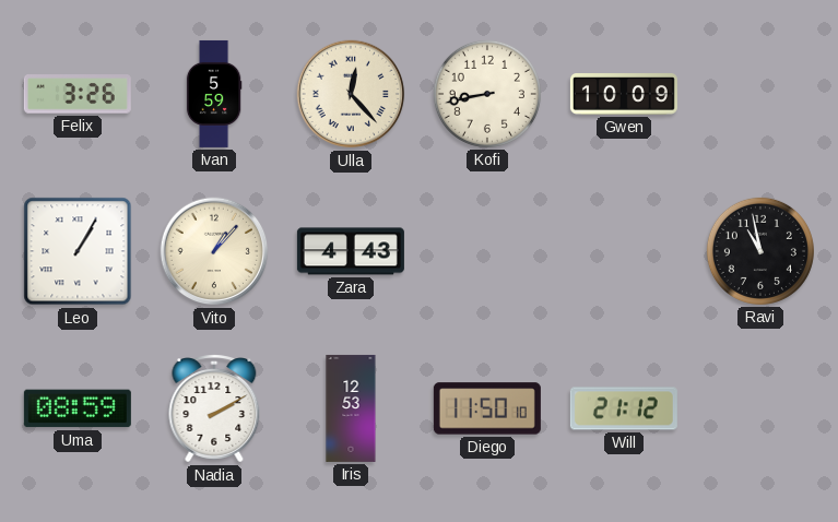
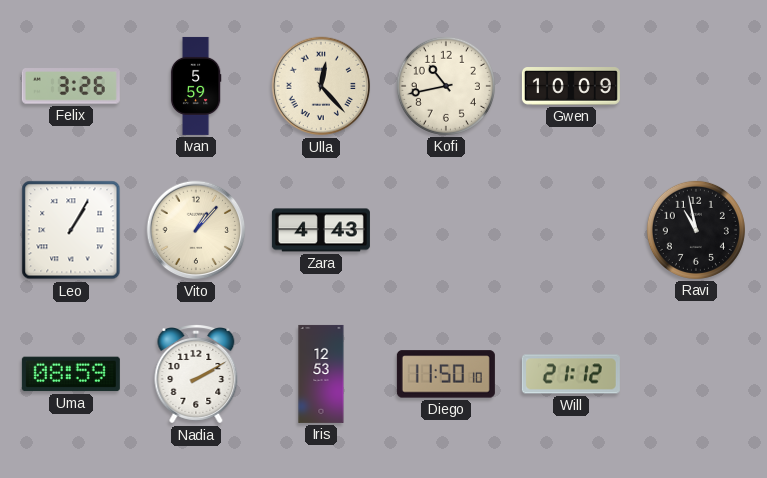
Kofi: 8:43 -> 10:43 (446, 86)
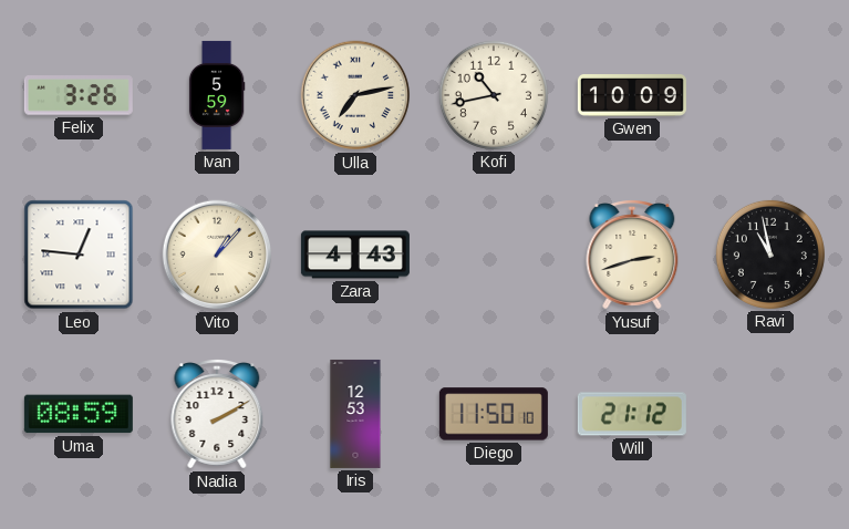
Ulla: 12:23 -> 7:13 (355, 95)
Leo: 1:05 -> 12:46 (79, 255)
Yusuf: none -> 2:42 (632, 255)
